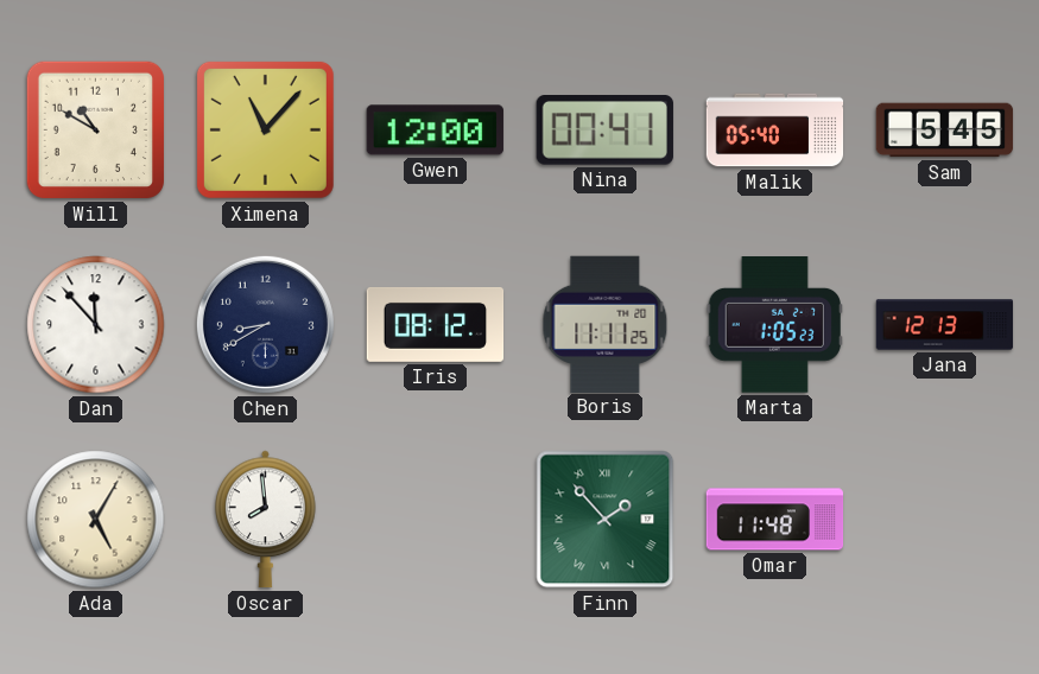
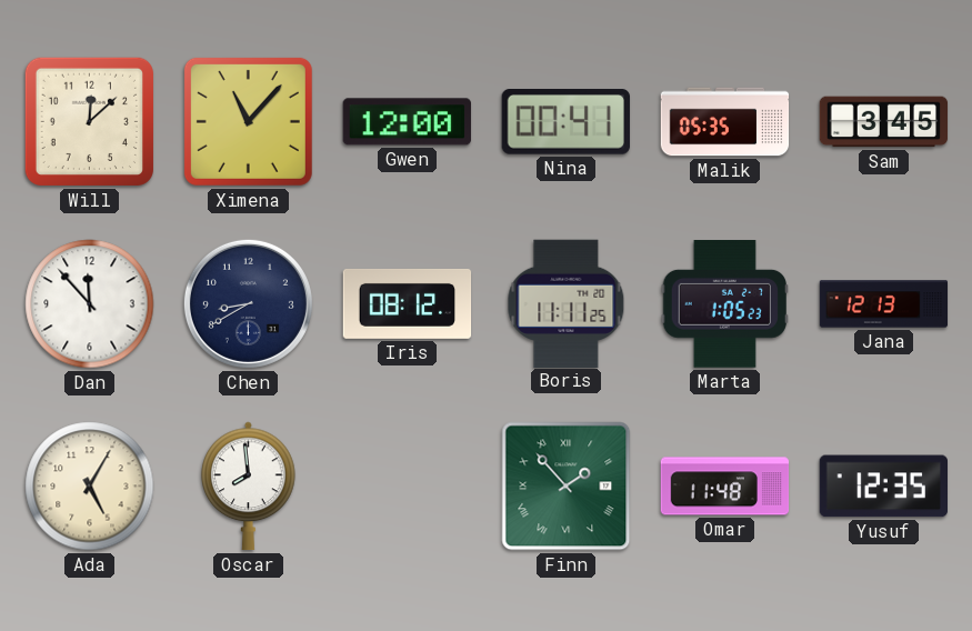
Will: 10:50 -> 12:08 (89, 121)
Malik: 05:40 -> 05:35 (725, 122)
Sam: 5:45 -> 3:45 (884, 122)
Yusuf: none -> 12:35 (883, 487)
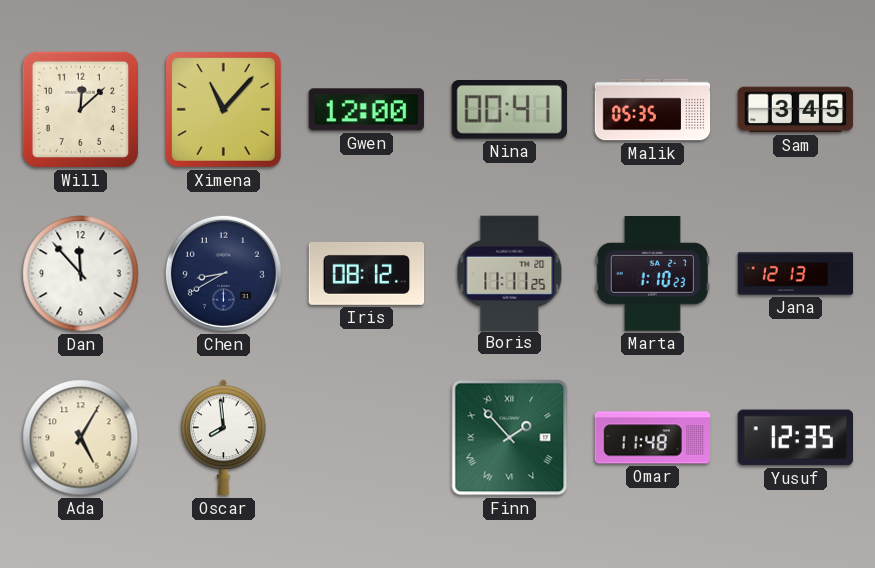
Marta: 1:05 -> 1:10 (652, 274)
